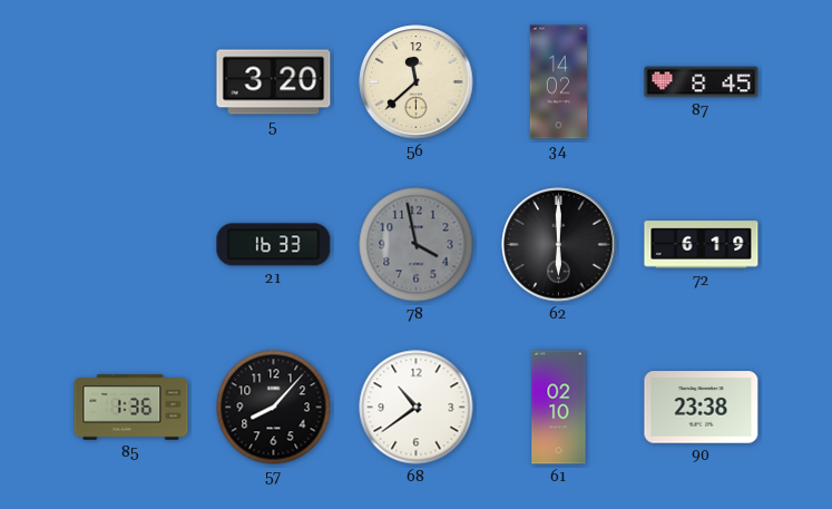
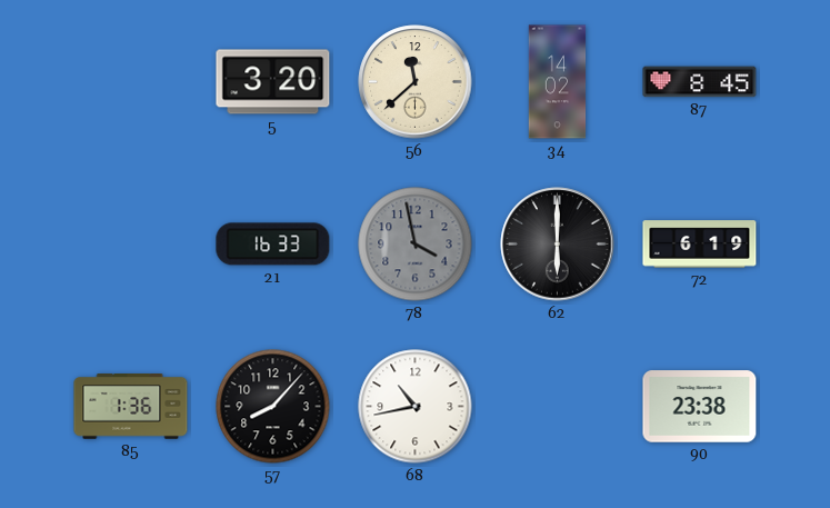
68: 10:39 -> 10:43 (416, 407)
61: 02:10 -> none (559, 408)
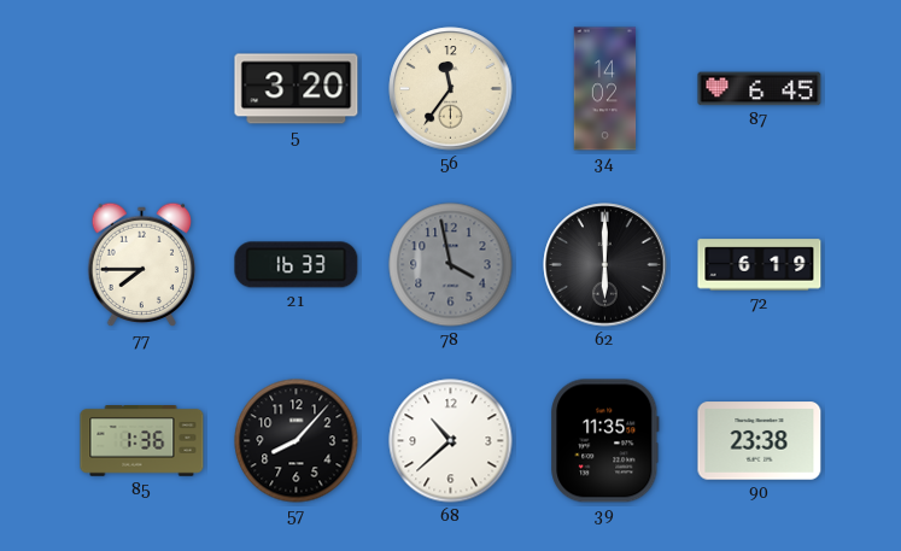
56: 11:38 -> 11:36 (451, 89)
87: 8:45 -> 6:45 (760, 89)
77: none -> 7:45 (142, 265)
68: 10:43 -> 10:38 (451, 441)
39: none -> 11:35 (605, 441)
